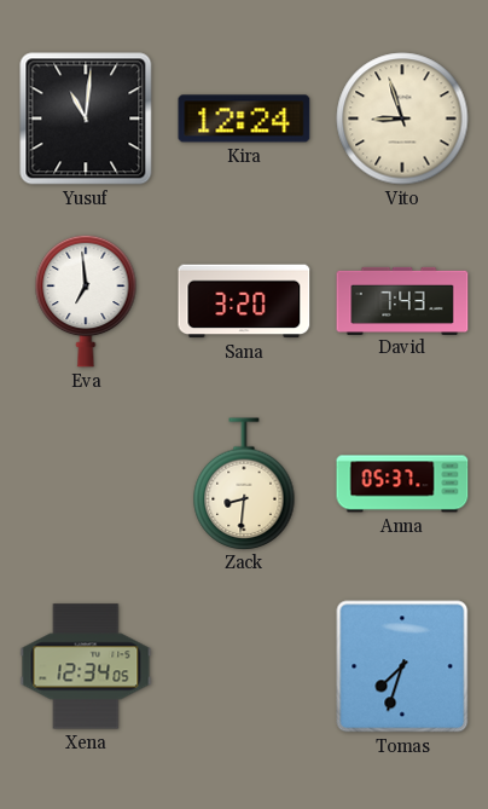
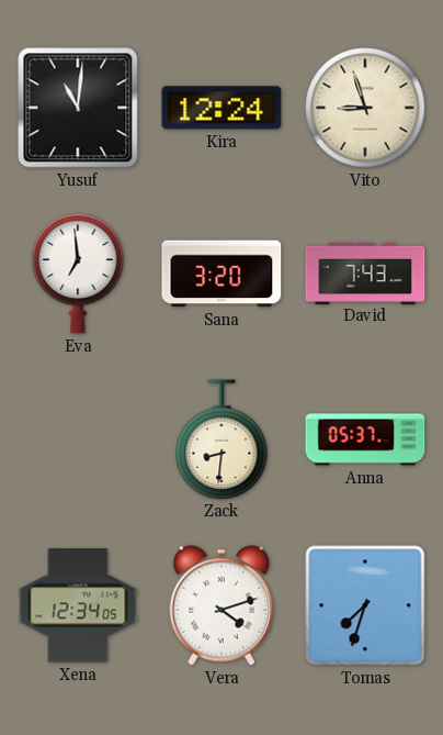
Vera: none -> 4:12 (222, 605)
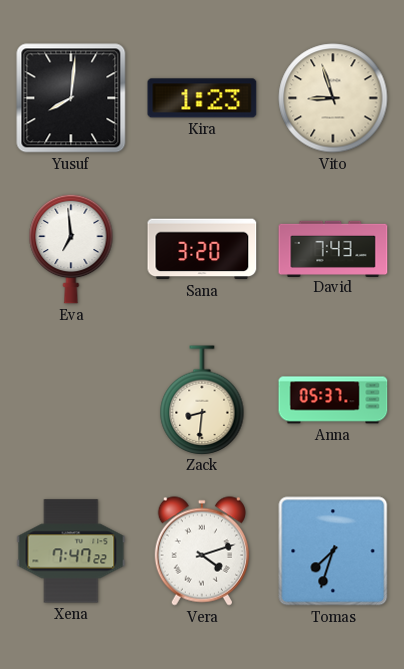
Yusuf: 11:01 -> 8:01 (71, 98)
Kira: 12:24 -> 1:23 (202, 98)
Xena: 12:34 -> 7:47 (71, 551)
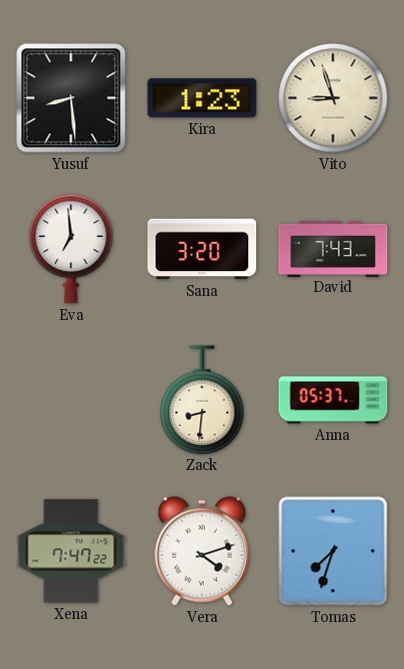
Yusuf: 8:01 -> 8:29 (71, 98)
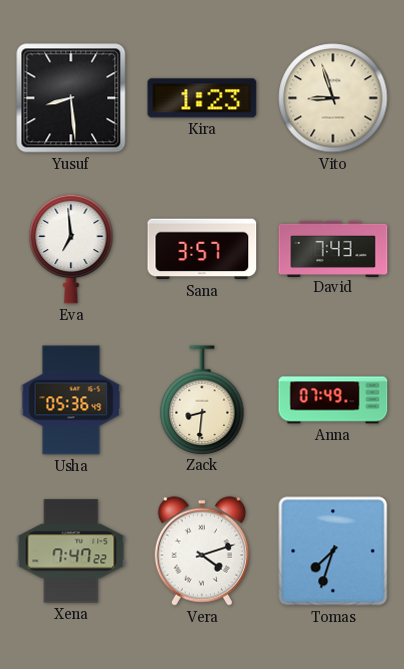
Sana: 3:20 -> 3:57 (202, 249)
Usha: none -> 05:36 (71, 400)
Anna: 05:37 -> 07:49 (333, 400)
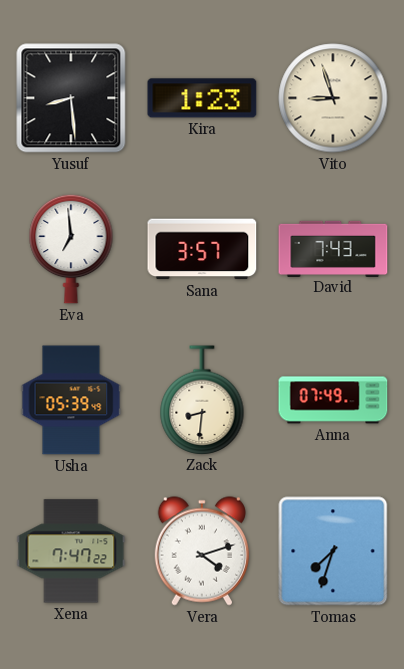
Usha: 05:36 -> 05:39 (71, 400)
